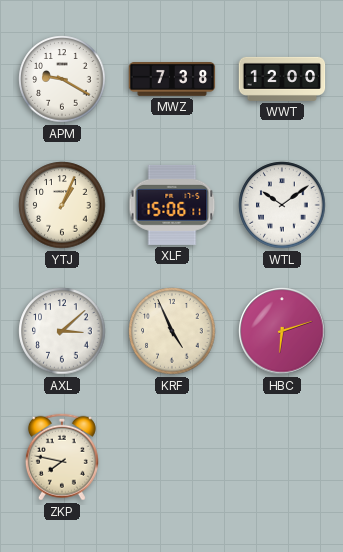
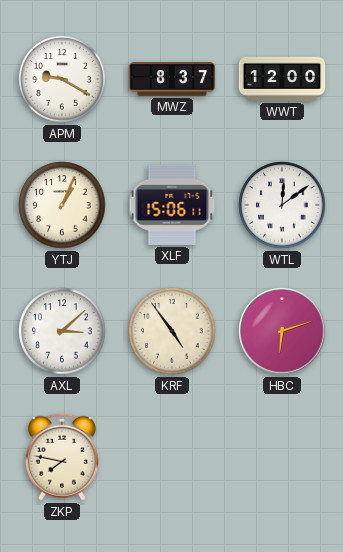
MWZ: 7:38 -> 8:37 (172, 80)
WTL: 10:09 -> 12:09 (282, 205)
KRF: 4:56 -> 4:54 (172, 331)
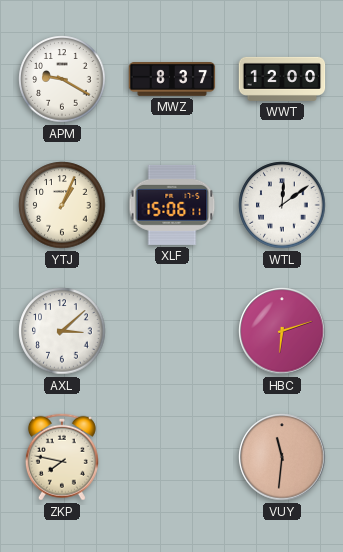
KRF: 4:54 -> none (172, 331)
VUY: none -> 11:31 (282, 457)
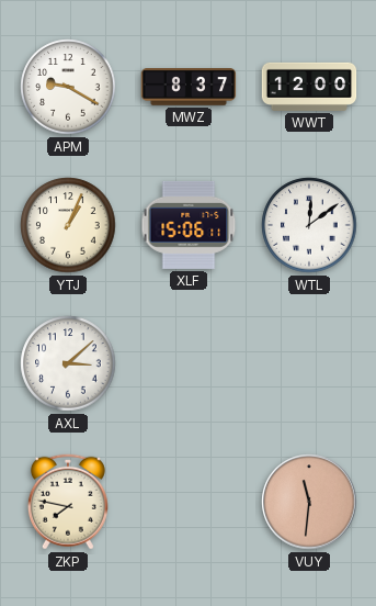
HBC: 6:12 -> none (282, 331)
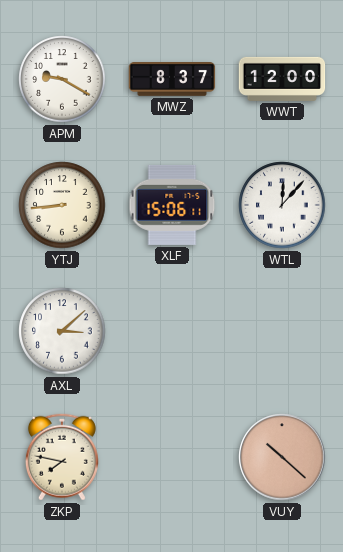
YTJ: 1:04 -> 8:44 (62, 205)
WTL: 12:09 -> 12:07 (282, 205)
VUY: 11:31 -> 10:22 (282, 457)
